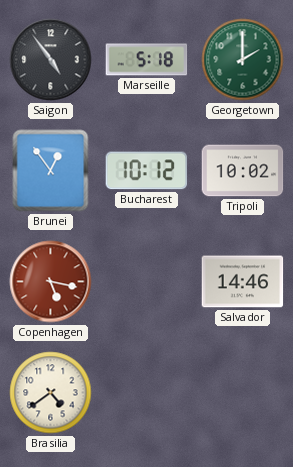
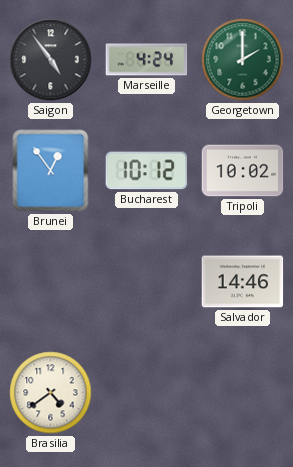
Marseille: 5:18 -> 4:24 (147, 60)
Copenhagen: 5:17 -> none (51, 282)
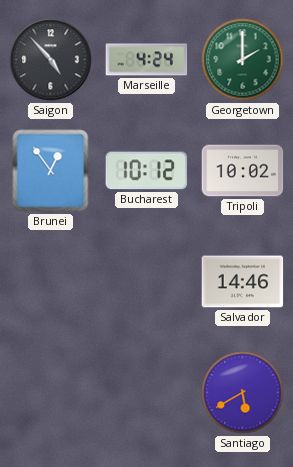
Saigon: 4:54 -> 4:53 (51, 60)
Brasilia: 4:39 -> none (51, 393)
Santiago: none -> 5:40 (243, 393)
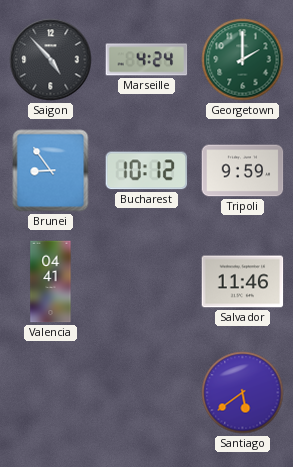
Brunei: 12:54 -> 8:54 (51, 171)
Tripoli: 10:02 -> 9:59 (243, 171)
Valencia: none -> 04:41 (51, 282)
Salvador: 14:46 -> 11:46 (243, 282)
Santiago: 5:40 -> 5:39 (243, 393)
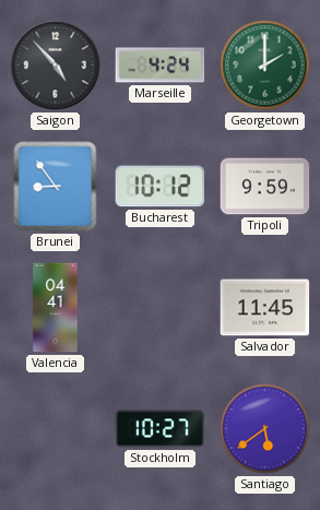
Salvador: 11:46 -> 11:45 (265, 308)
Stockholm: none -> 10:27 (161, 429)
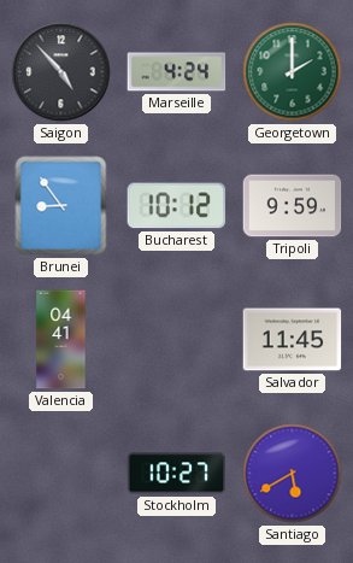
Santiago: 5:39 -> 5:40 (293, 474)
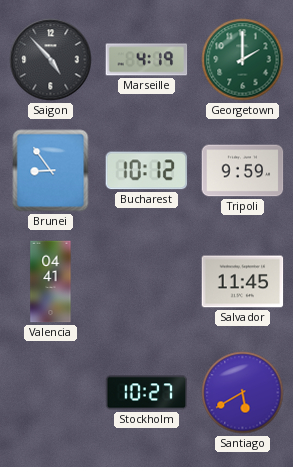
Marseille: 4:24 -> 4:19 (147, 60)
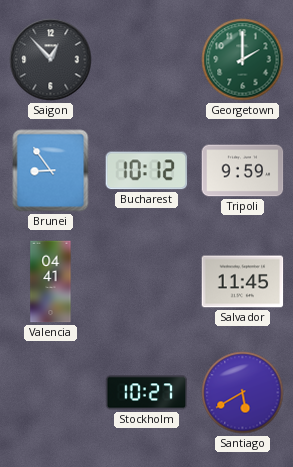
Saigon: 4:53 -> 12:53 (51, 60)
Marseille: 4:19 -> none (147, 60)
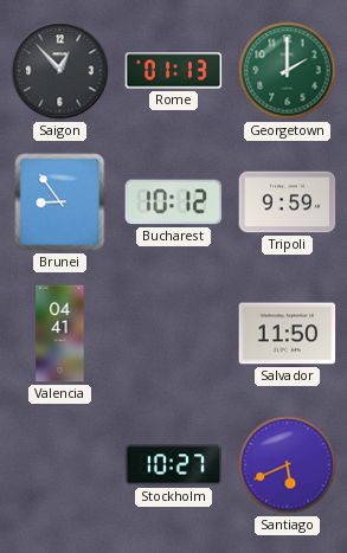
Rome: none -> 01:13 (174, 71)
Salvador: 11:45 -> 11:50 (288, 334)
Santiago: 5:40 -> 5:41 (288, 465)
